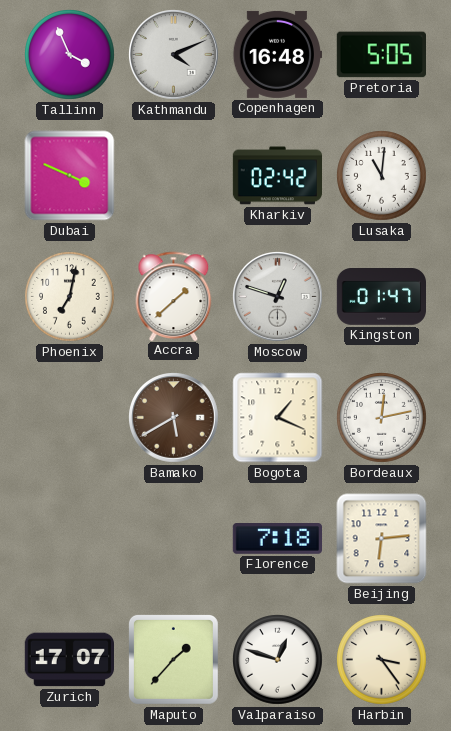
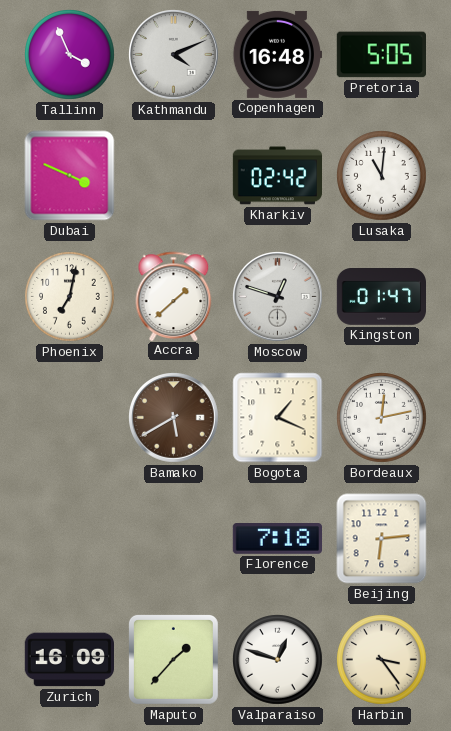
Zurich: 17:07 -> 16:09 (69, 660)
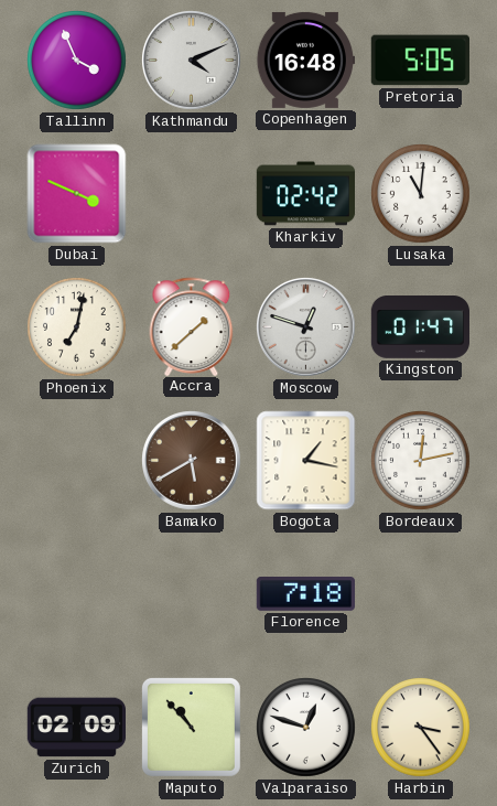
Bogota: 1:19 -> 1:17 (306, 461)
Beijing: 6:14 -> none (382, 539)
Zurich: 16:09 -> 02:09 (76, 728)
Maputo: 1:37 -> 10:53 (191, 727)
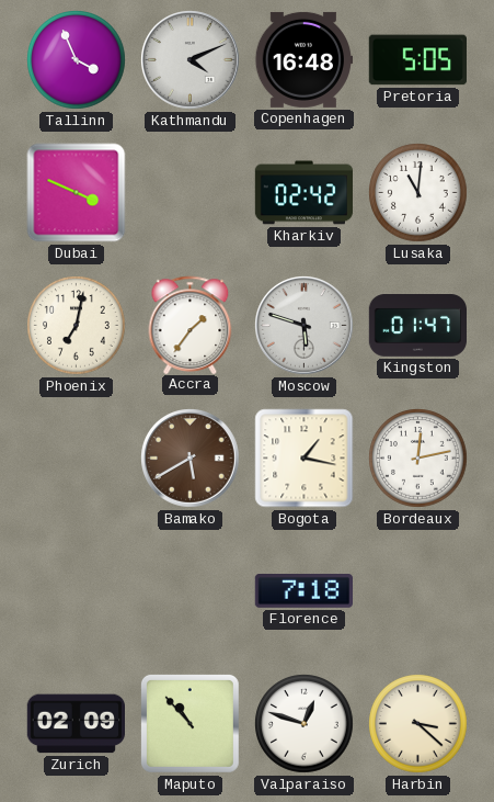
Accra: 1:38 -> 1:36 (191, 325)
Moscow: 12:48 -> 5:48 (305, 326)
Harbin: 3:24 -> 3:22 (418, 724)
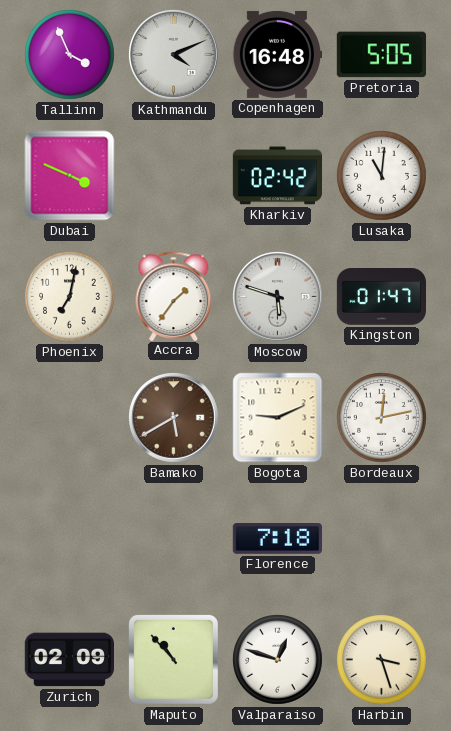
Bogota: 1:17 -> 9:11 (278, 418)
Harbin: 3:22 -> 3:27 (382, 660)
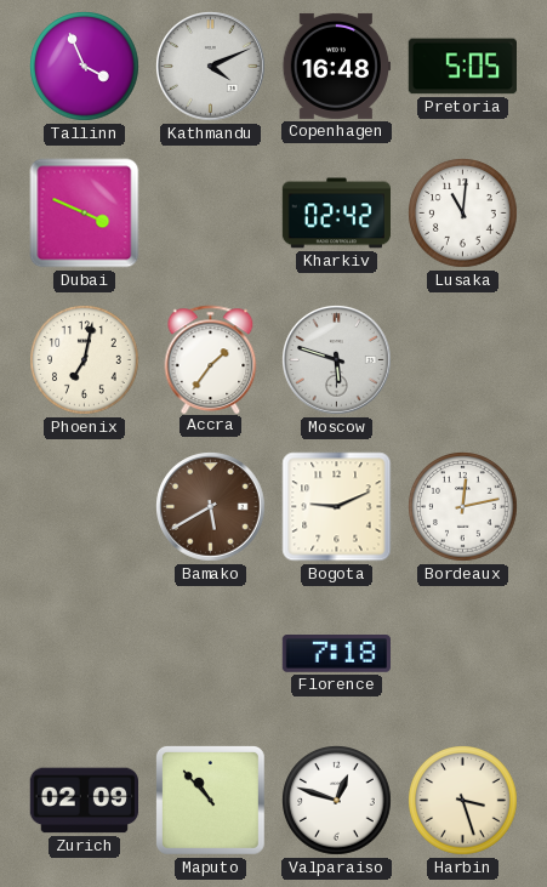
Kingston: 01:47 -> none (381, 297)
